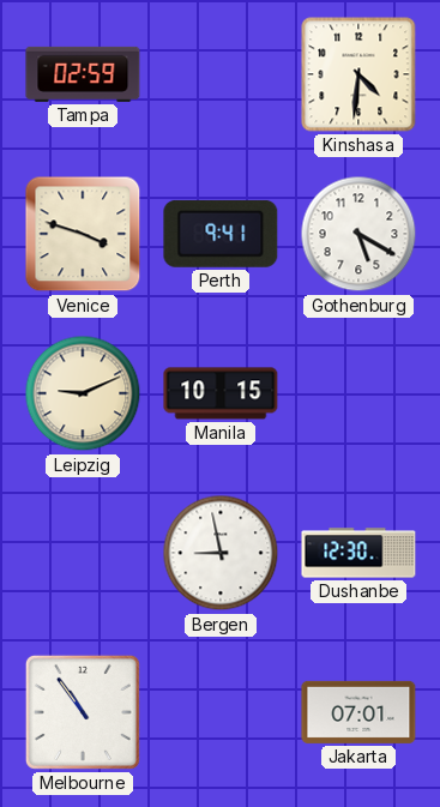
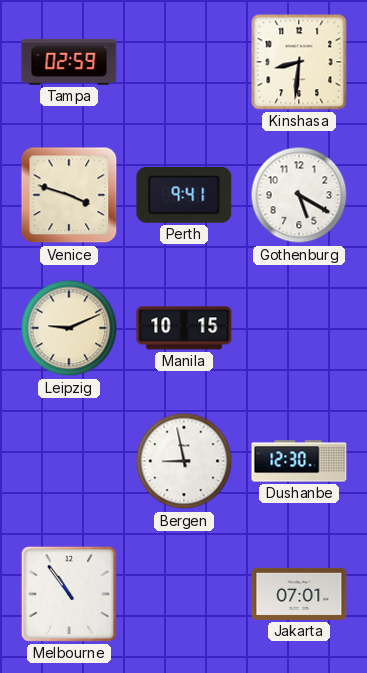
Kinshasa: 4:31 -> 8:31 (299, 62)
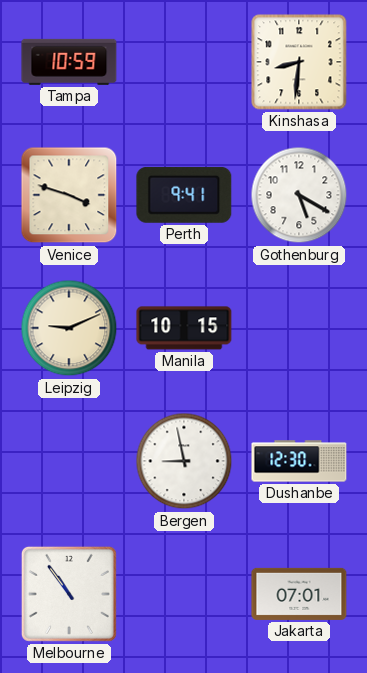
Tampa: 02:59 -> 10:59 (69, 62)
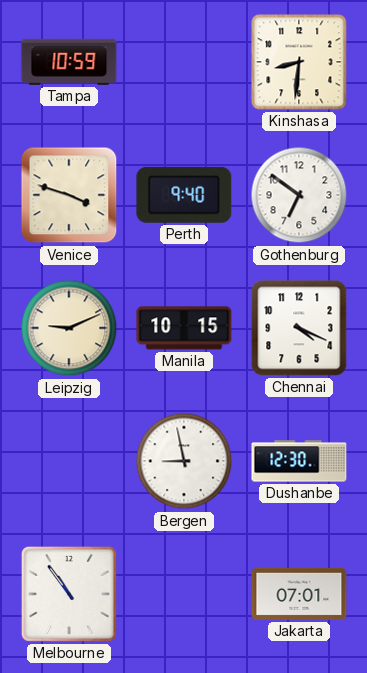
Perth: 9:41 -> 9:40 (184, 195)
Gothenburg: 5:20 -> 6:51 (299, 195)
Chennai: none -> 4:19 (299, 328)
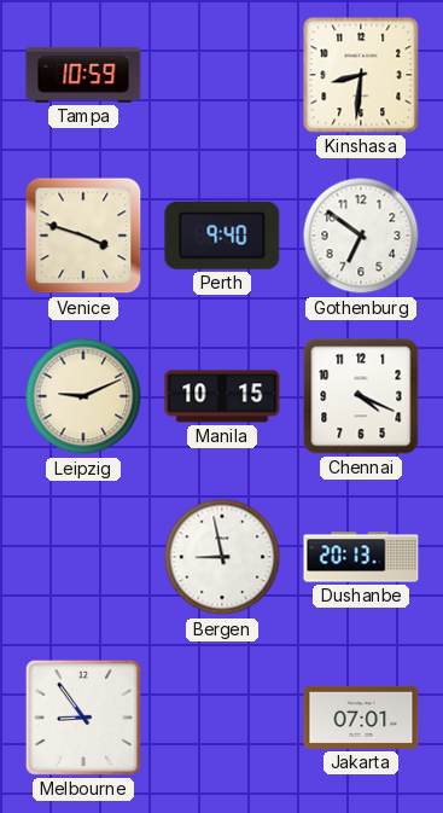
Dushanbe: 12:30 -> 20:13 (361, 557)
Melbourne: 10:54 -> 8:54 (83, 718)
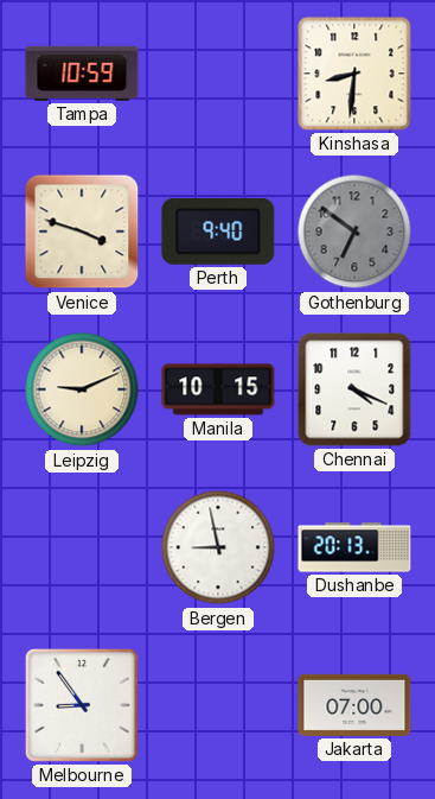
Gothenburg dial: white -> grey (354, 232)
Jakarta: 07:01 -> 07:00 (354, 705)
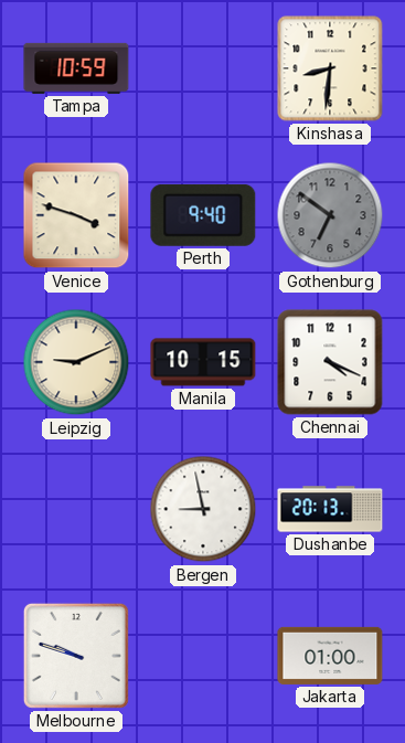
Melbourne: 8:54 -> 9:48 (76, 656)
Jakarta: 07:00 -> 01:00 (330, 656)
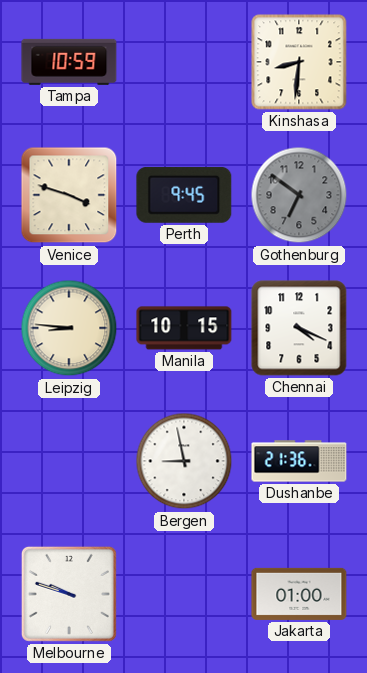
Perth: 9:40 -> 9:45 (184, 195)
Leipzig: 9:11 -> 8:46 (69, 328)
Dushanbe: 20:13 -> 21:36 (299, 461)
